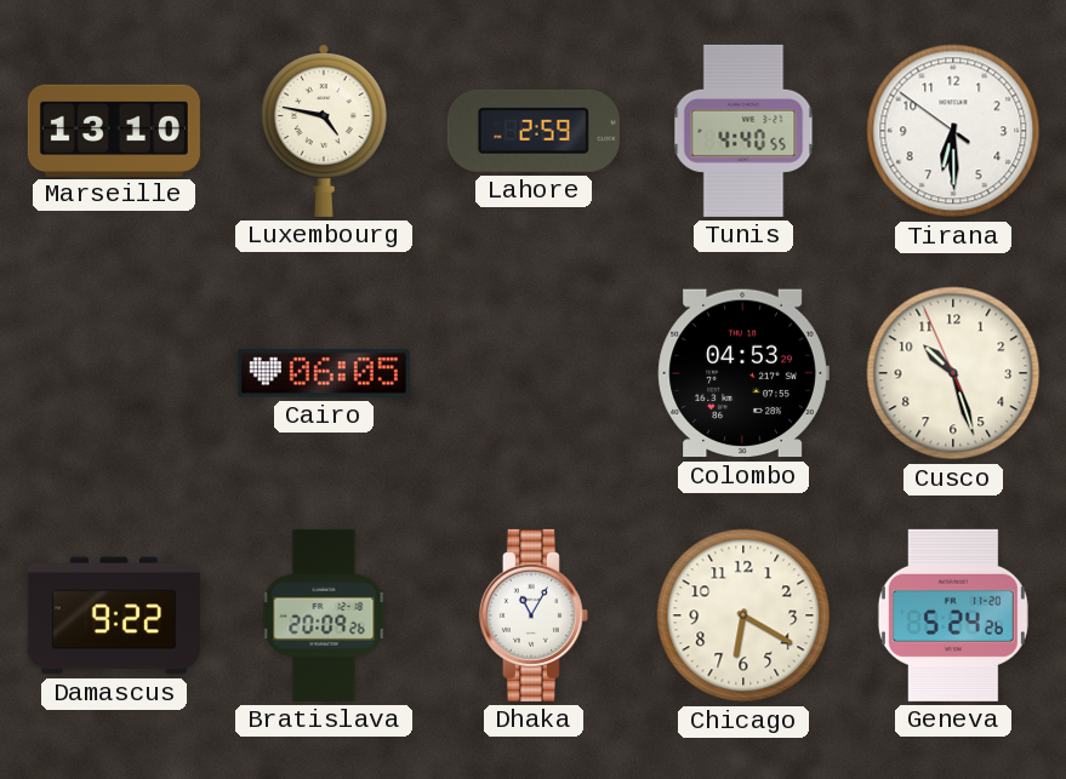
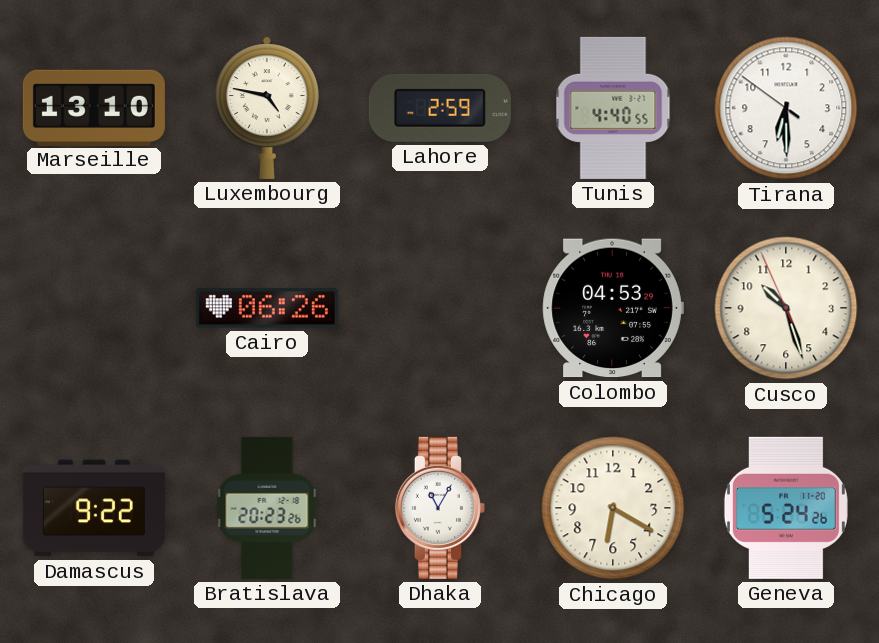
Cairo: 06:05 -> 06:26 (267, 308)
Bratislava: 20:09 -> 20:23 (267, 508)
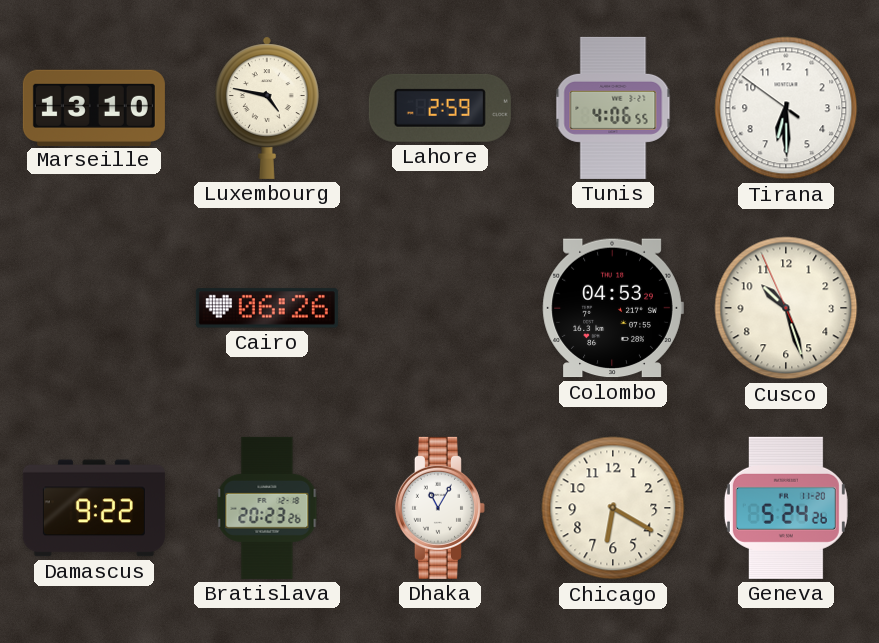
Tunis: 4:40 -> 4:06 (613, 108)
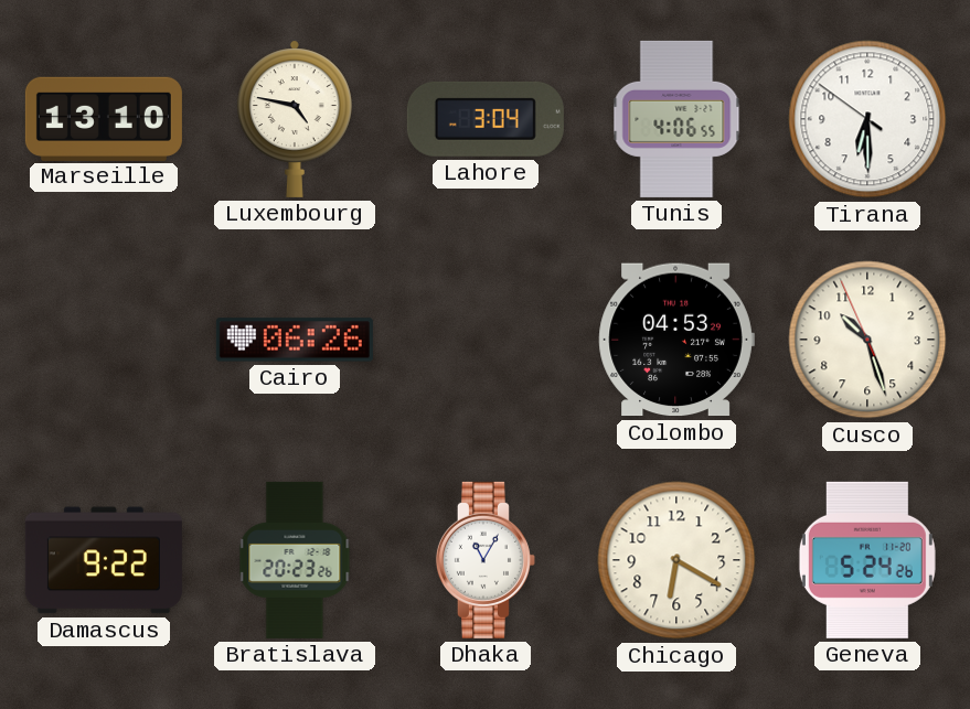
Lahore: 2:59 -> 3:04 (486, 119)
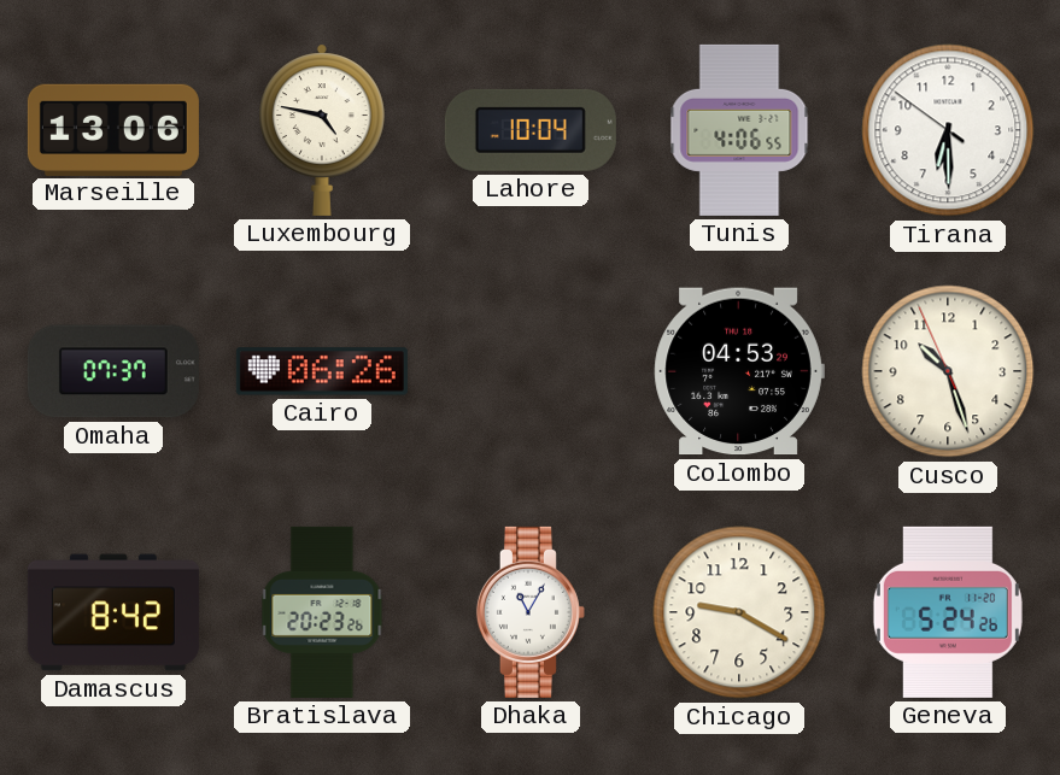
Marseille: 13:10 -> 13:06 (113, 129)
Lahore: 3:04 -> 10:04 (531, 130)
Omaha: none -> 07:37 (113, 371)
Damascus: 9:22 -> 8:42 (113, 612)
Chicago: 6:20 -> 9:20 (739, 612)
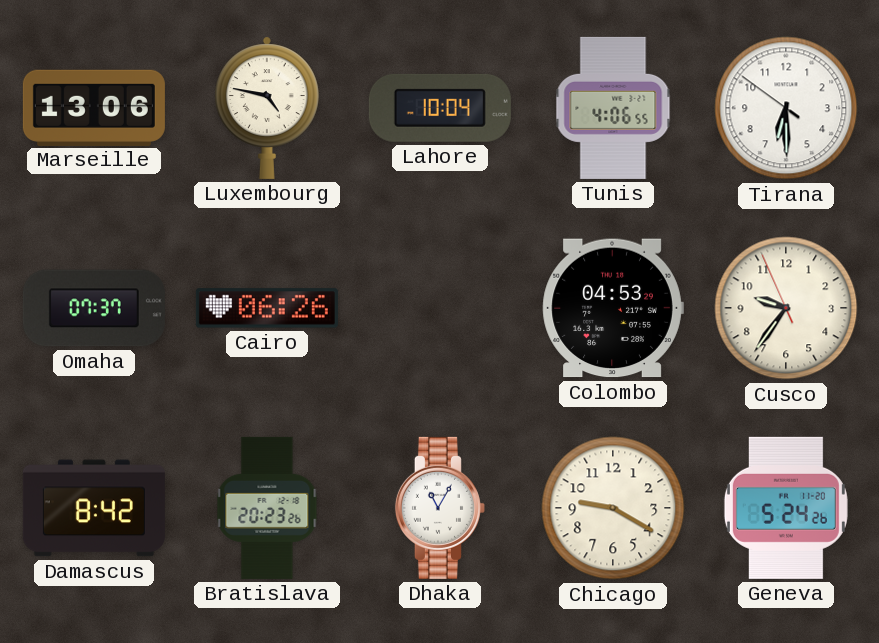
Cusco: 10:26 -> 9:35 (786, 308)
